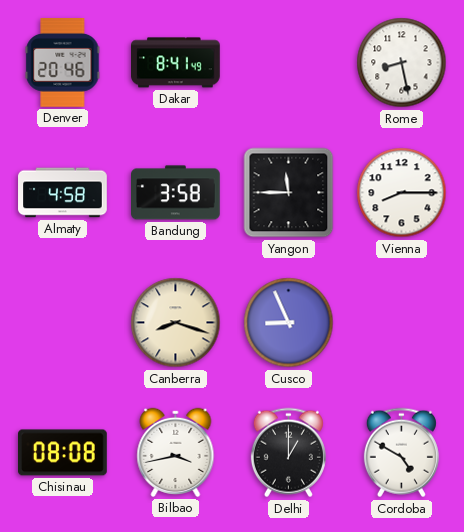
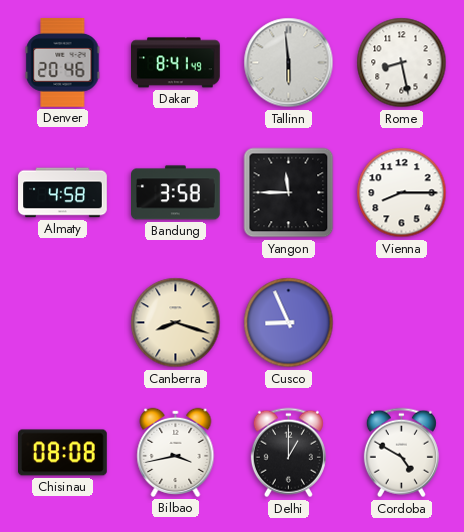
Tallinn: none -> 5:59 (289, 63)
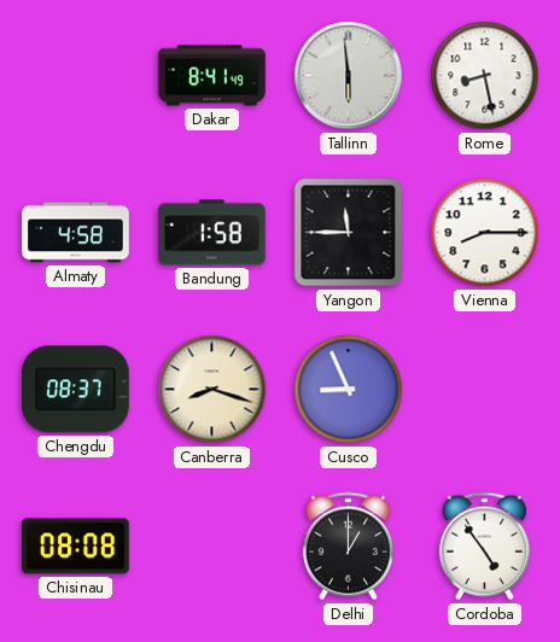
Denver: 20:46 -> none (63, 63)
Bandung: 3:58 -> 1:58 (212, 233)
Chengdu: none -> 08:37 (76, 390)
Bilbao: 3:43 -> none (176, 452)
Cordoba: 4:50 -> 4:54 (484, 547)
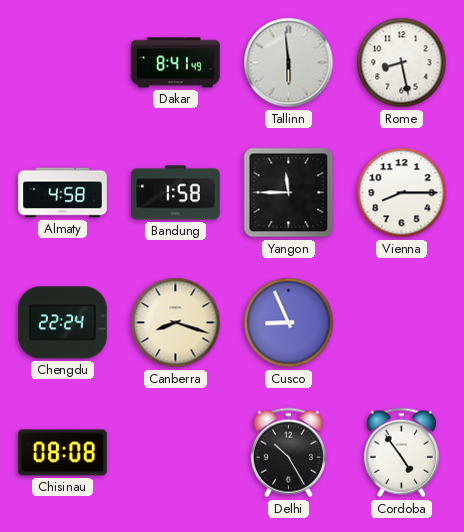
Chengdu: 08:37 -> 22:24 (63, 323)
Delhi: 1:00 -> 10:25 (288, 453)
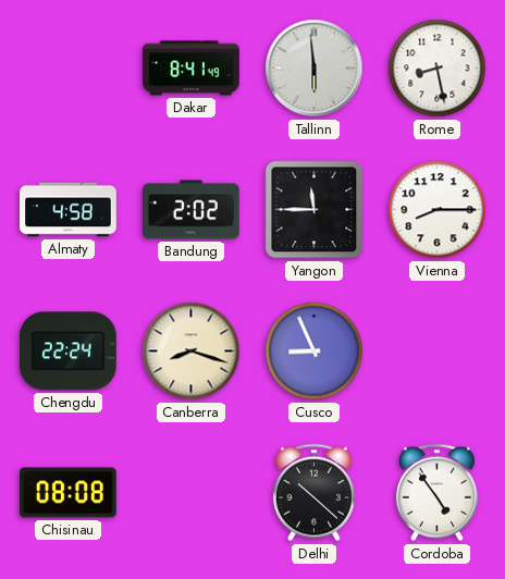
Bandung: 1:58 -> 2:02 (192, 210)
Delhi: 10:25 -> 10:22 (313, 493)
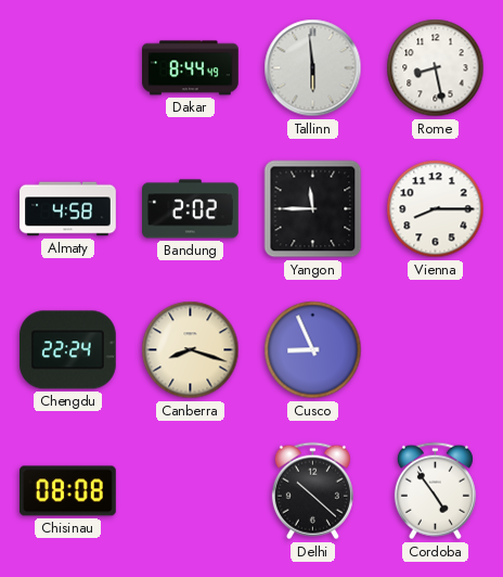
Dakar: 8:41 -> 8:44 (191, 68)
